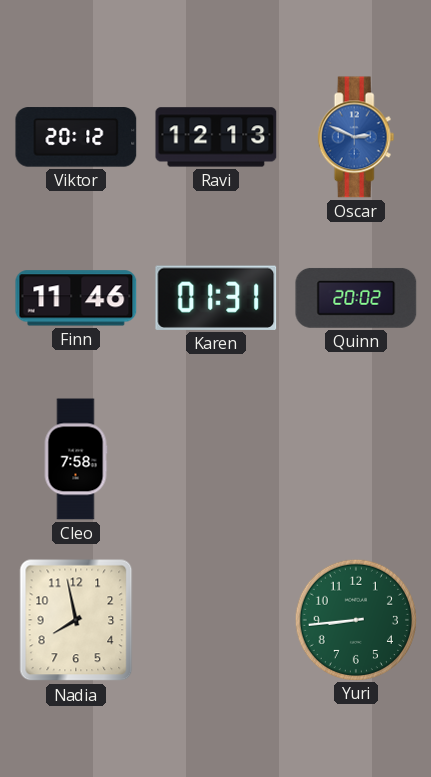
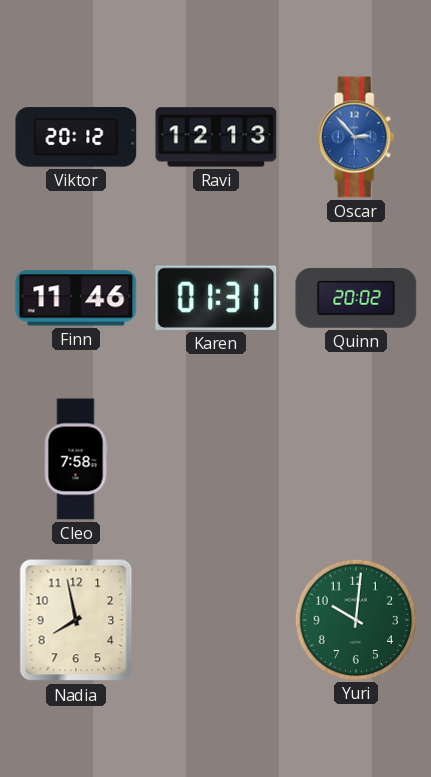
Oscar: 2:49 -> 2:53 (356, 137)
Yuri: 8:44 -> 10:01 (355, 619)
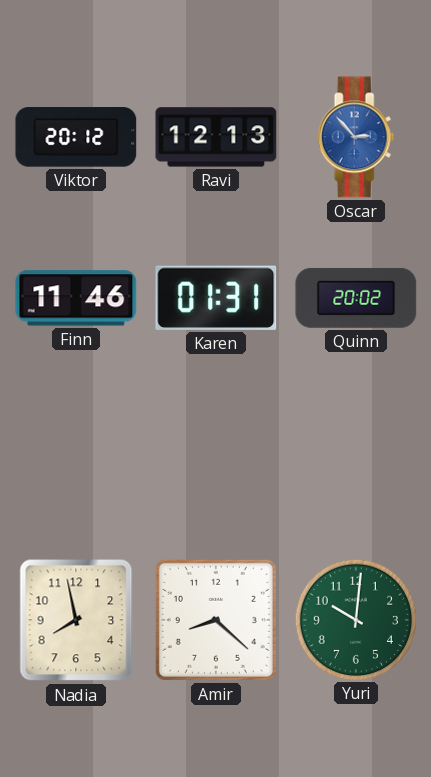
Cleo: 7:58 -> none (76, 459)
Amir: none -> 8:22 (216, 620)
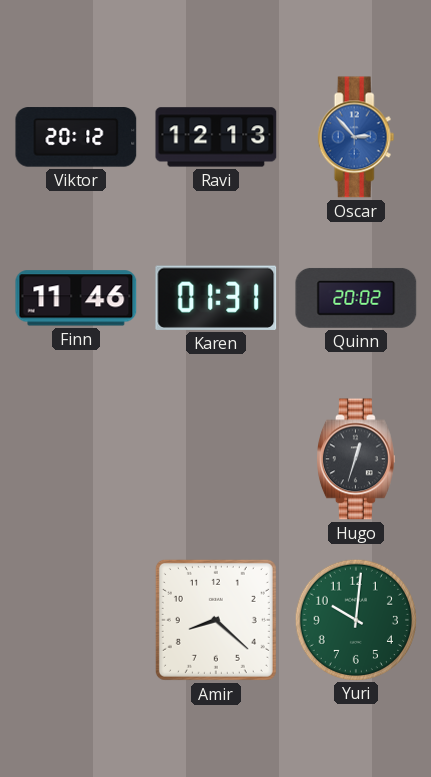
Hugo: none -> 12:33 (357, 459)
Nadia: 7:58 -> none (76, 620)
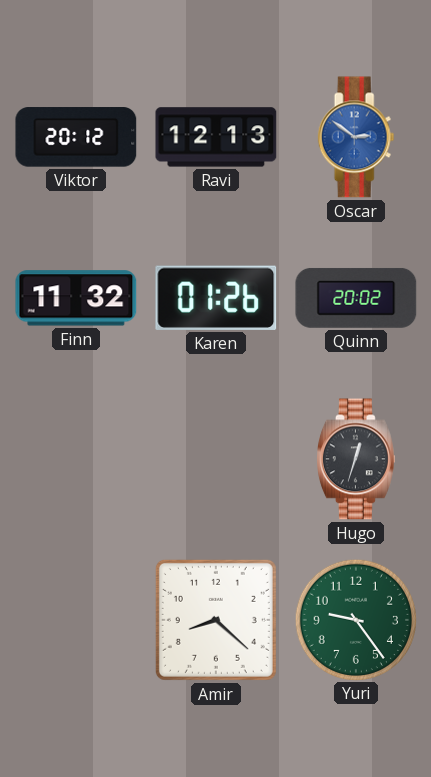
Oscar: 2:53 -> 2:51 (356, 137)
Finn: 11:46 -> 11:32 (76, 298)
Karen: 01:31 -> 01:26 (216, 298)
Yuri: 10:01 -> 9:24 (355, 619)
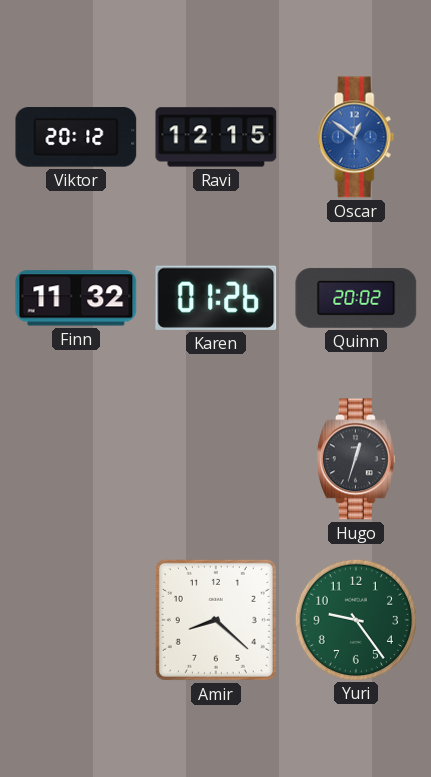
Ravi: 12:13 -> 12:15 (216, 137)
Oscar: 2:51 -> 12:51 (356, 137)
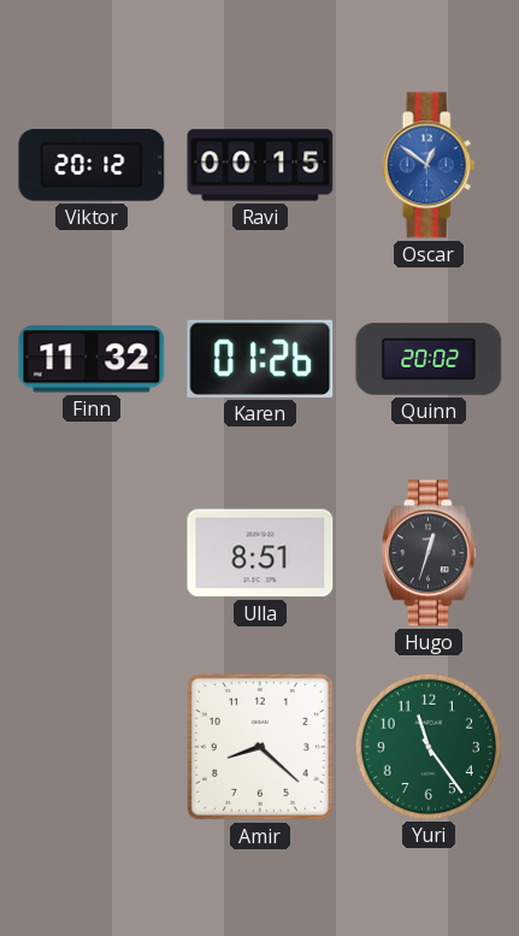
Ravi: 12:15 -> 00:15 (260, 165)
Ulla: none -> 8:51 (260, 553)
Yuri: 9:24 -> 11:24 (427, 746)
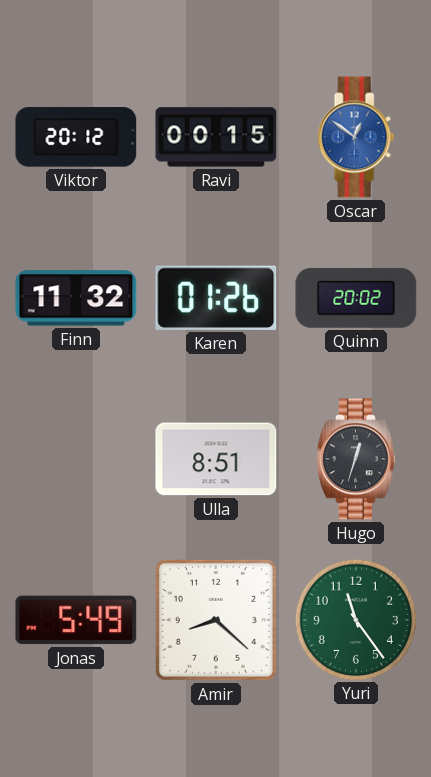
Jonas: none -> 5:49 (76, 620)
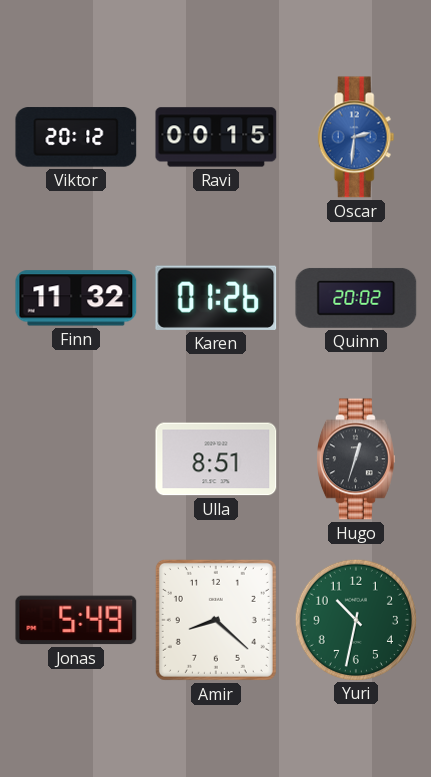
Oscar: 12:51 -> 2:31 (356, 137)
Yuri: 11:24 -> 10:32 (355, 619)
